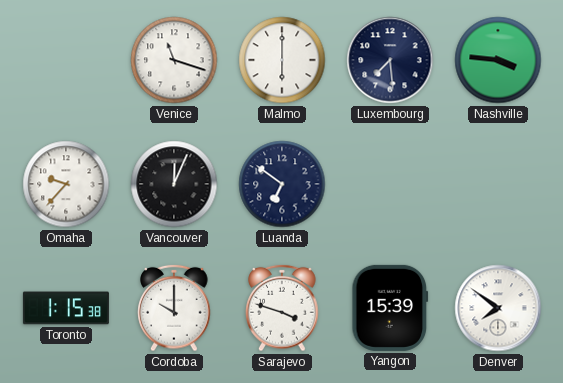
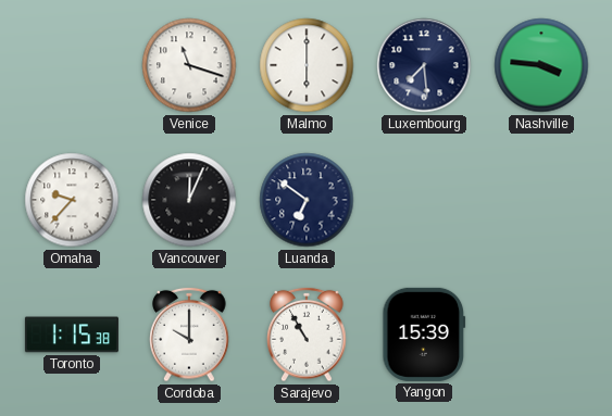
Sarajevo: 3:48 -> 10:55 (307, 335)
Denver: 7:51 -> none (498, 308)
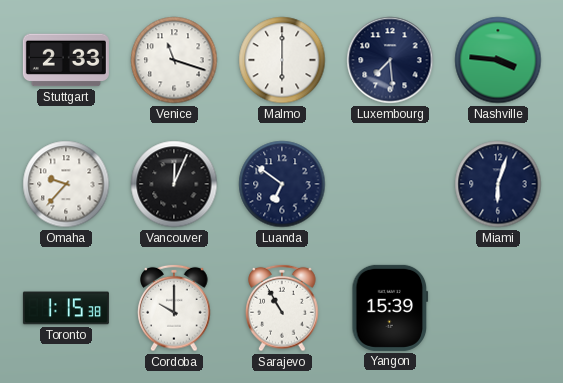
Stuttgart: none -> 2:33 (66, 60)
Miami: none -> 6:03 (498, 184)
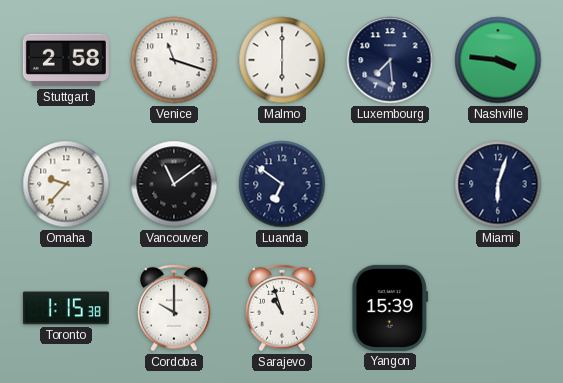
Stuttgart: 2:33 -> 2:58 (66, 60)
Vancouver: 12:04 -> 11:09 (174, 184)
Sarajevo: 10:55 -> 10:57 (282, 308)
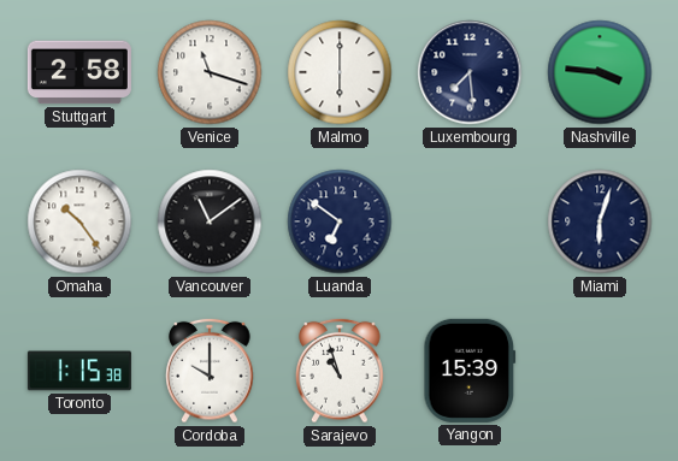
Omaha: 9:37 -> 10:24 (79, 221)
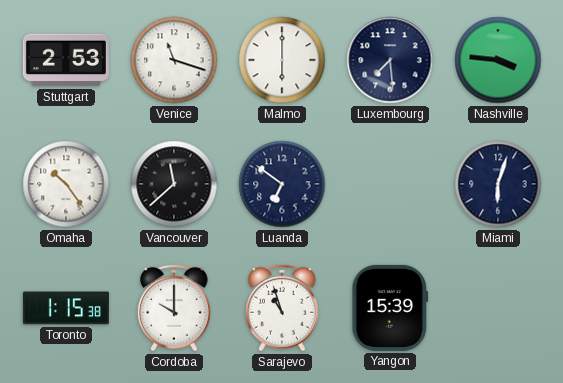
Stuttgart: 2:58 -> 2:53 (66, 60)
Vancouver: 11:09 -> 11:38 (174, 184)
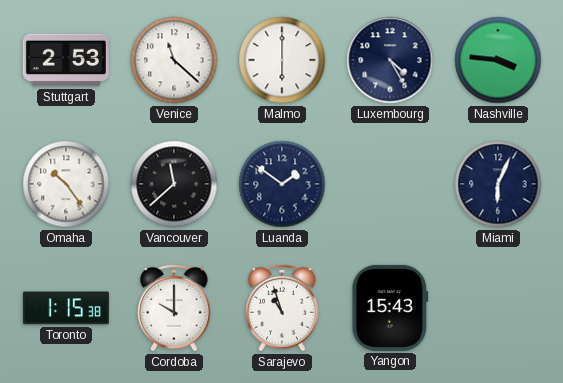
Venice: 11:18 -> 11:22 (174, 60)
Luxembourg: 7:29 -> 4:25 (390, 60)
Luanda: 6:51 -> 1:51 (282, 184)
Miami: 6:03 -> 6:04 (498, 184)
Yangon: 15:39 -> 15:43 (390, 308)
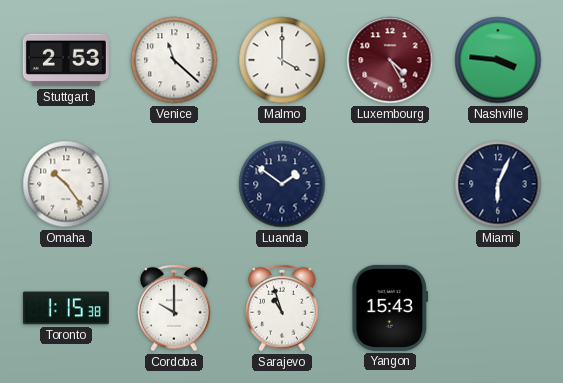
Malmo: 6:00 -> 4:00 (282, 60)
Luxembourg dial: navy -> burgundy (390, 60)
Vancouver: 11:38 -> none (174, 184)
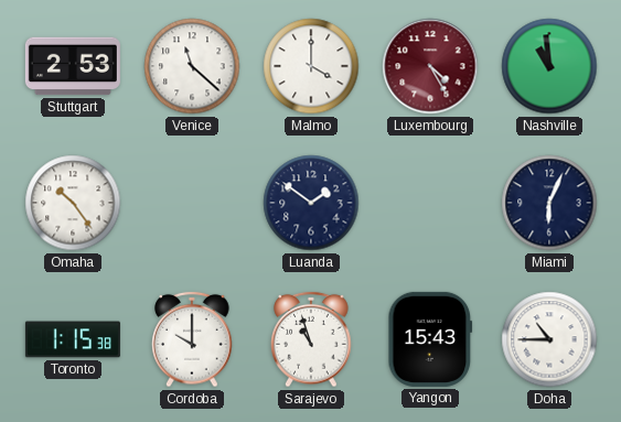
Nashville: 3:46 -> 10:59 (549, 66)
Doha: none -> 10:45 (549, 339)
